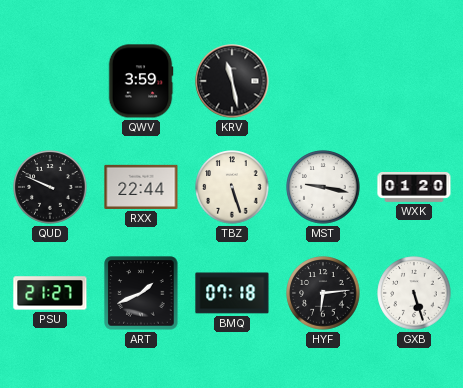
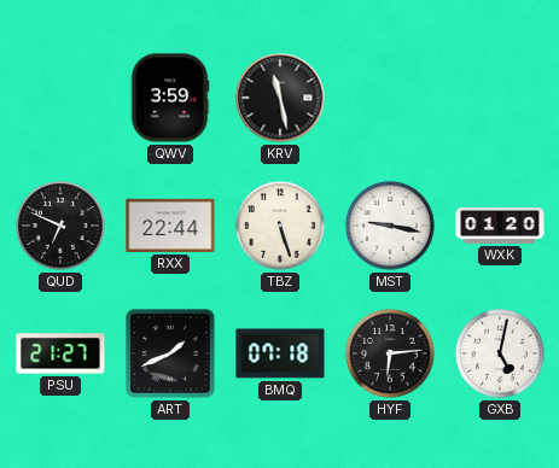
QUD: 9:49 -> 6:49 (60, 226)
GXB: 5:27 -> 5:02 (500, 353)
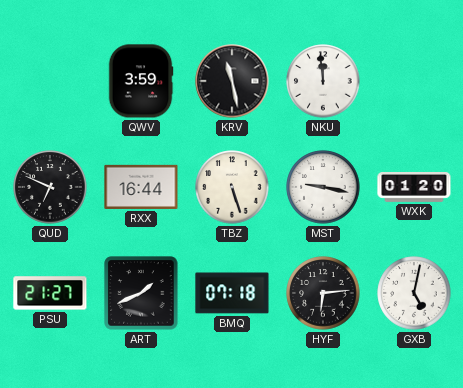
NKU: none -> 11:59 (323, 81)
RXX: 22:44 -> 16:44 (141, 187)
